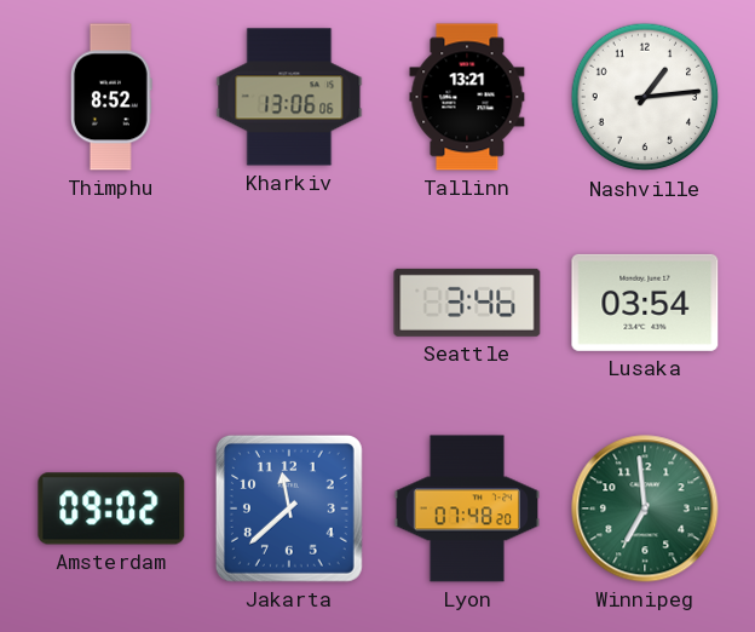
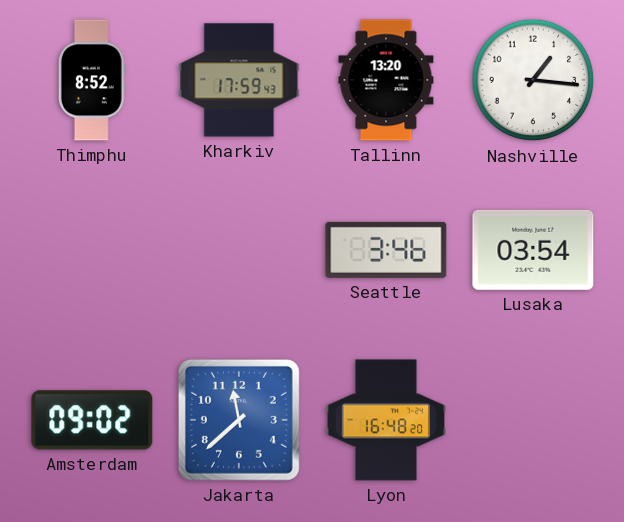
Kharkiv: 13:06 -> 17:59 (239, 80)
Tallinn: 13:21 -> 13:20 (386, 80)
Nashville: 1:14 -> 1:16 (533, 80)
Lyon: 07:48 -> 16:48 (385, 420)
Winnipeg: 6:59 -> none (645, 509)
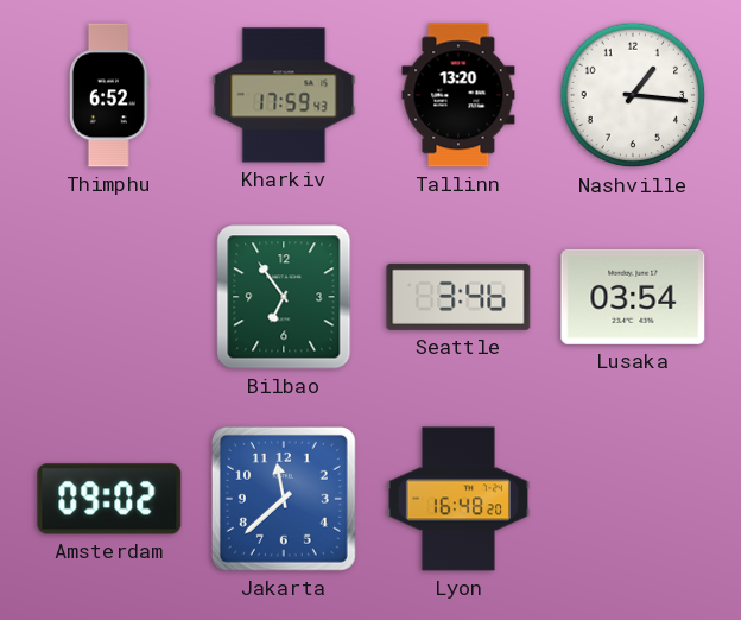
Thimphu: 8:52 -> 6:52 (109, 95)
Bilbao: none -> 6:54 (284, 297)
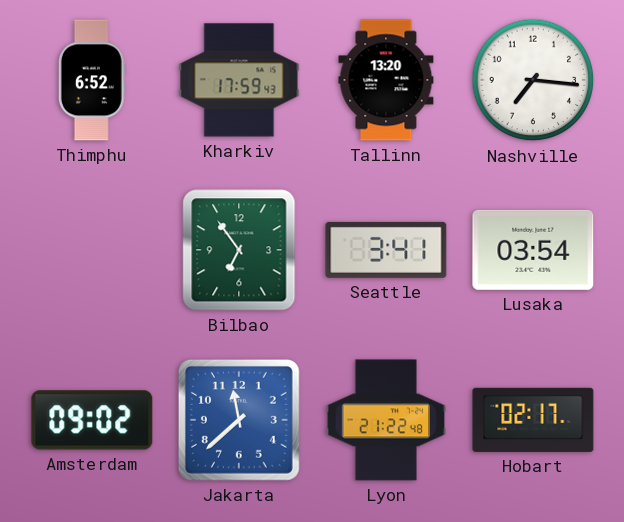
Nashville: 1:16 -> 7:16 (533, 80)
Seattle: 3:46 -> 3:41 (386, 250)
Lyon: 16:48 -> 21:22 (385, 420)
Hobart: none -> 02:17 (533, 420)
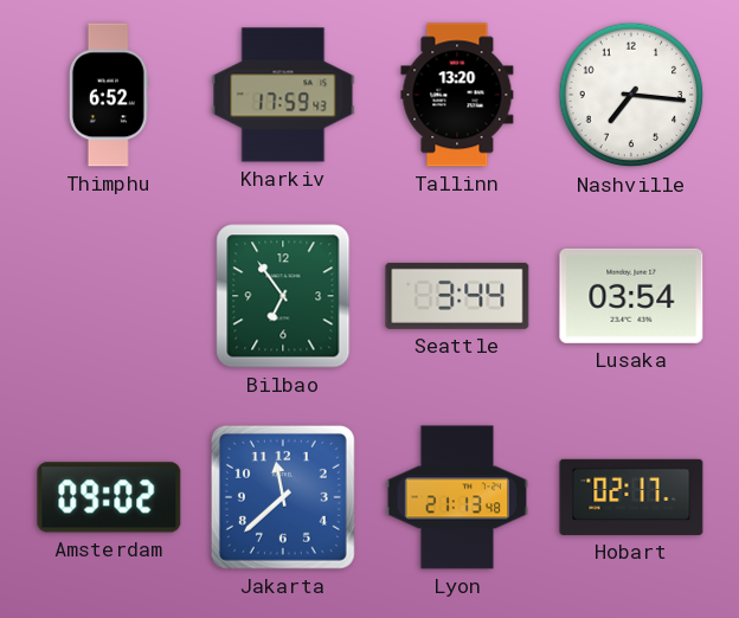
Seattle: 3:41 -> 3:44 (457, 296)
Lyon: 21:22 -> 21:13 (456, 497)
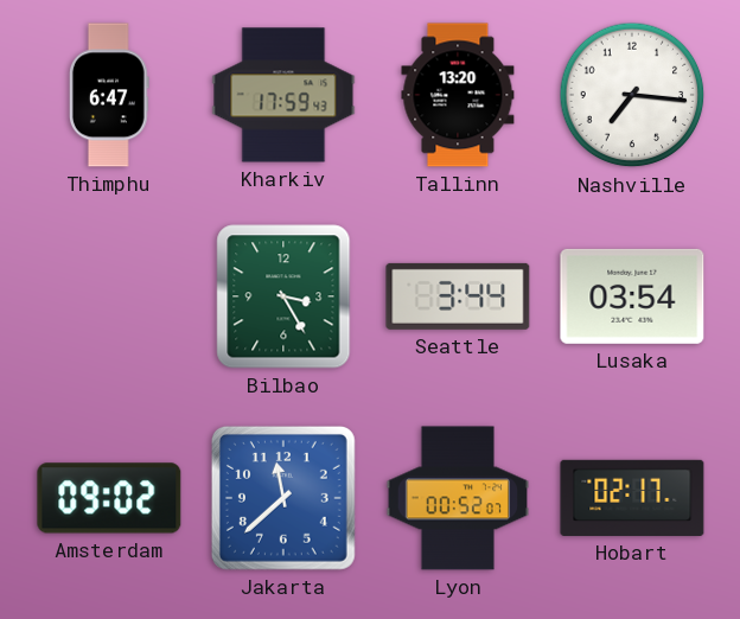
Thimphu: 6:52 -> 6:47 (109, 95)
Bilbao: 6:54 -> 3:25 (283, 296)
Lyon: 21:13 -> 00:52 (457, 498)
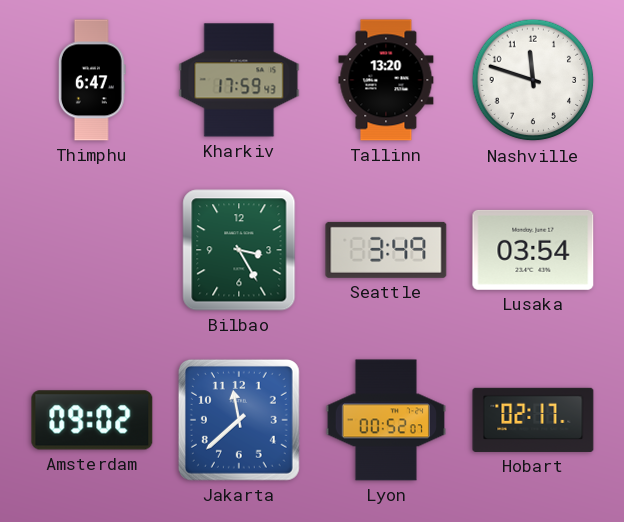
Nashville: 7:16 -> 11:48 (533, 80)
Seattle: 3:44 -> 3:49 (386, 250)
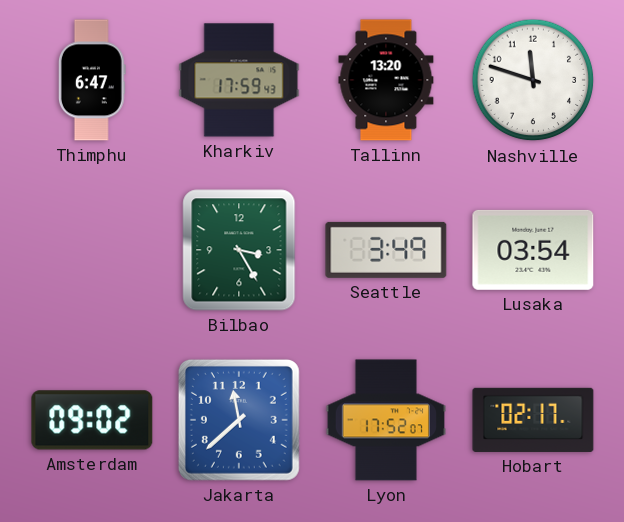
Lyon: 00:52 -> 17:52 (385, 420)
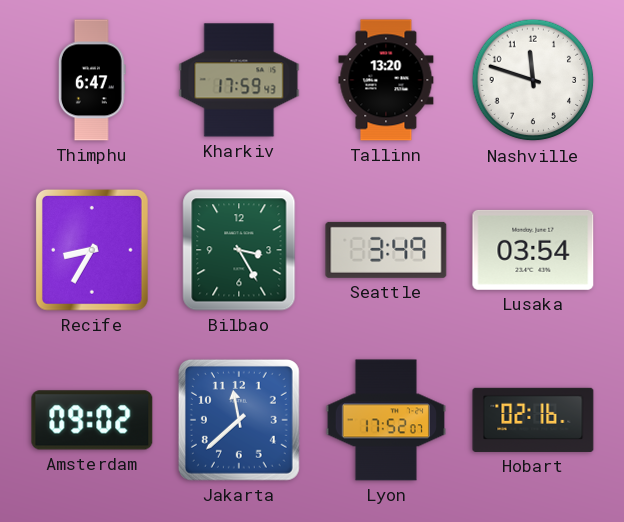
Recife: none -> 8:35 (92, 251)
Hobart: 02:17 -> 02:16 (533, 420)
